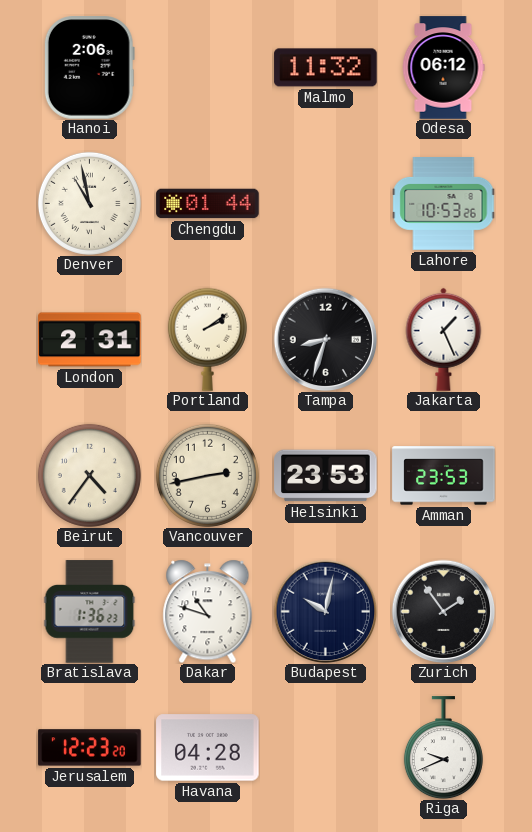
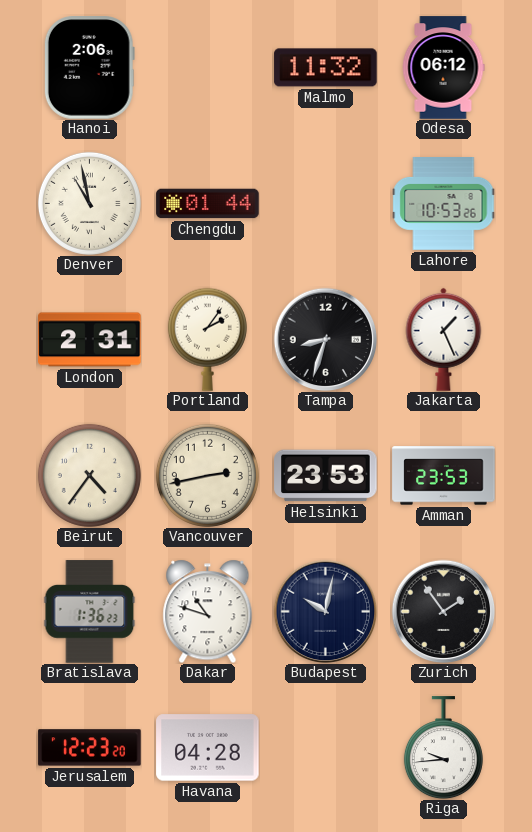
Portland: 2:09 -> 2:06 (207, 339)
Riga: 9:41 -> 9:44 (443, 748)
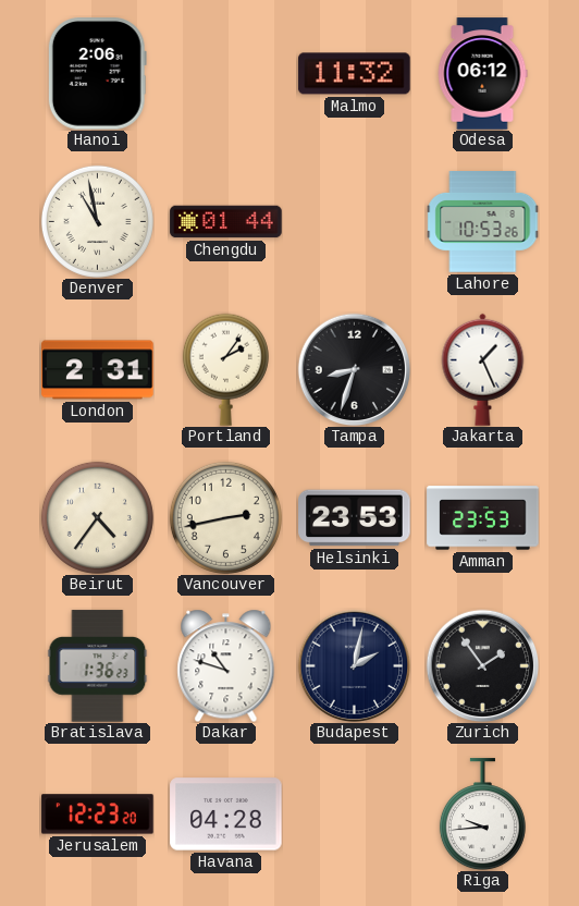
Budapest: 10:02 -> 2:02 (354, 665)
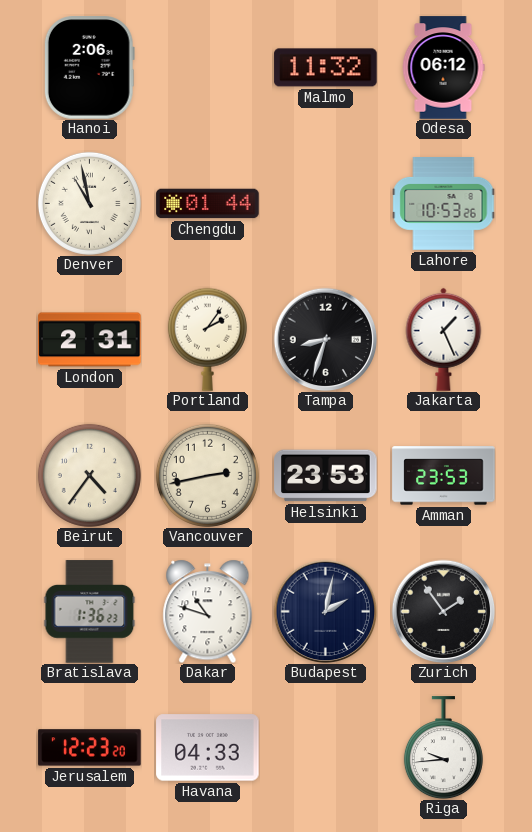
Havana: 04:28 -> 04:33 (208, 748)
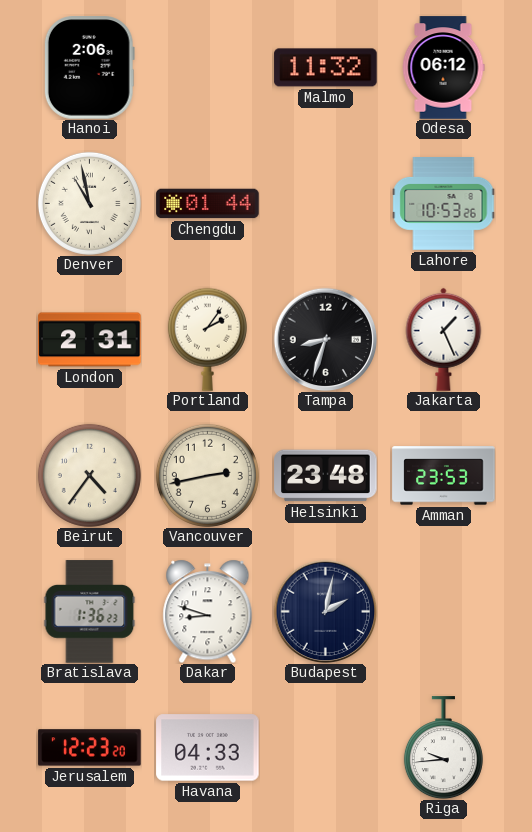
Helsinki: 23:53 -> 23:48 (326, 476)
Dakar: 10:48 -> 8:48 (208, 611)
Zurich: 1:54 -> none (443, 611)
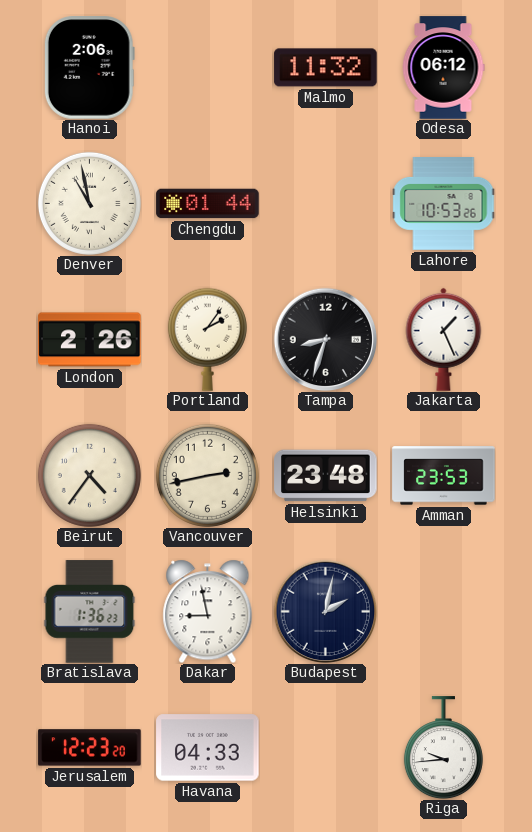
London: 2:31 -> 2:26 (90, 340)
Dakar: 8:48 -> 8:58 (208, 611)
